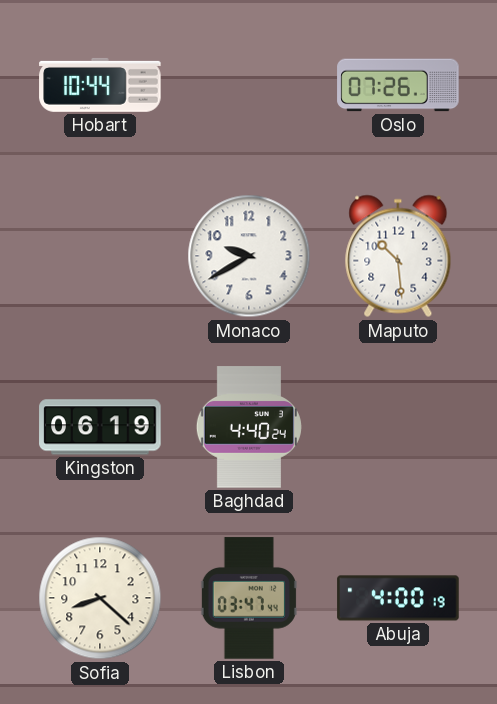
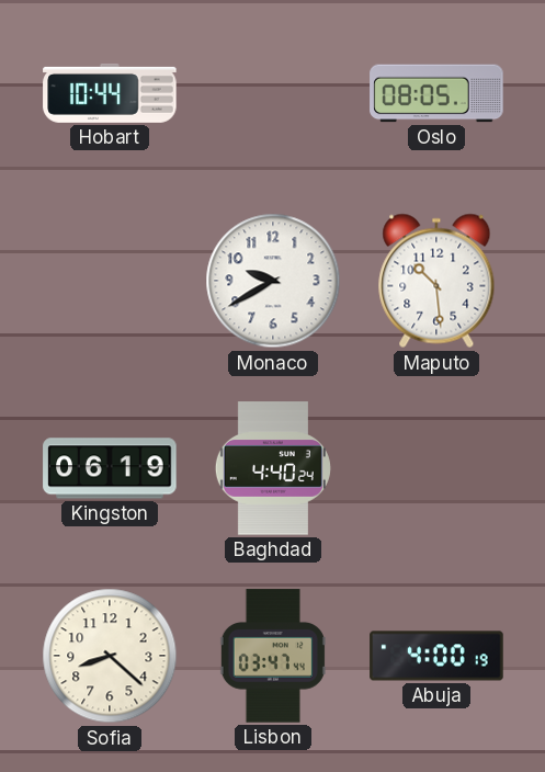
Oslo: 07:26 -> 08:05 (436, 93)
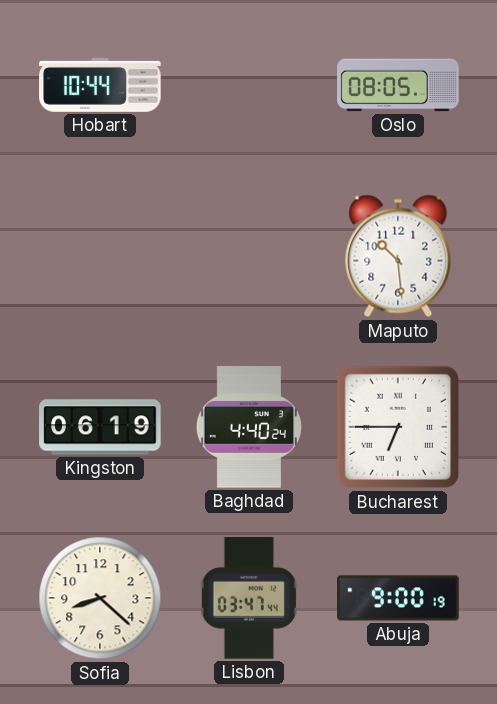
Monaco: 9:40 -> none (273, 281)
Bucharest: none -> 6:45 (398, 427)
Abuja: 4:00 -> 9:00 (398, 598)
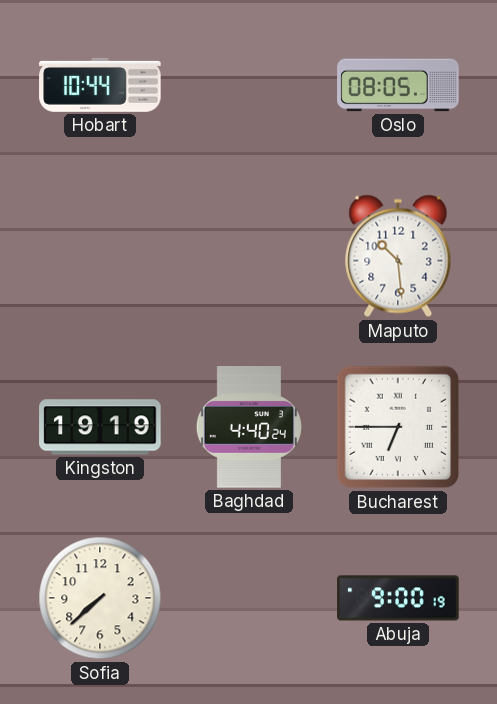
Kingston: 06:19 -> 19:19 (100, 427)
Sofia: 8:22 -> 7:38 (100, 598)
Lisbon: 03:47 -> none (249, 598)
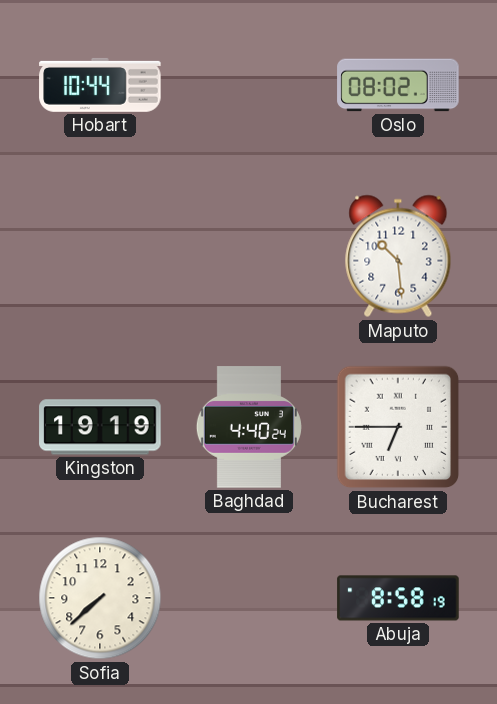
Oslo: 08:05 -> 08:02 (398, 85)
Abuja: 9:00 -> 8:58 (398, 598)
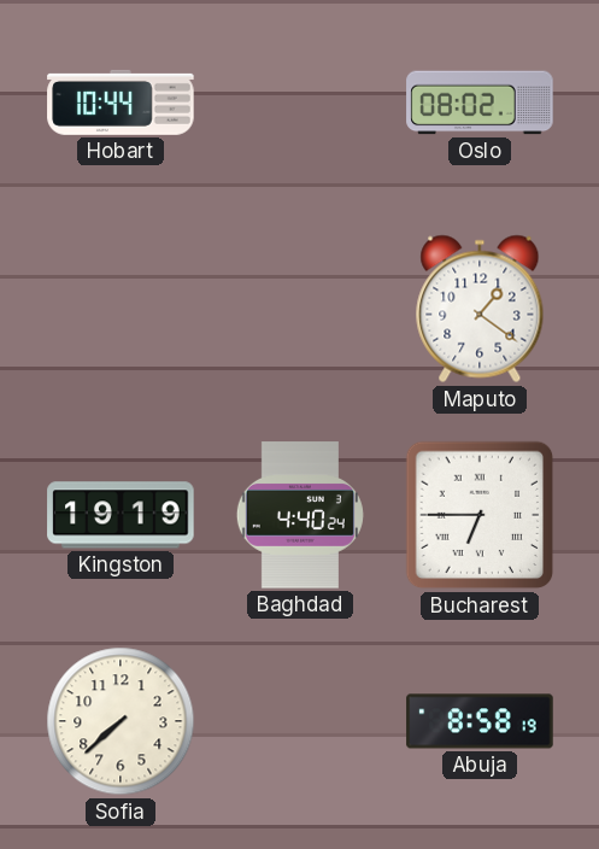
Maputo: 10:29 -> 1:21 (480, 309)
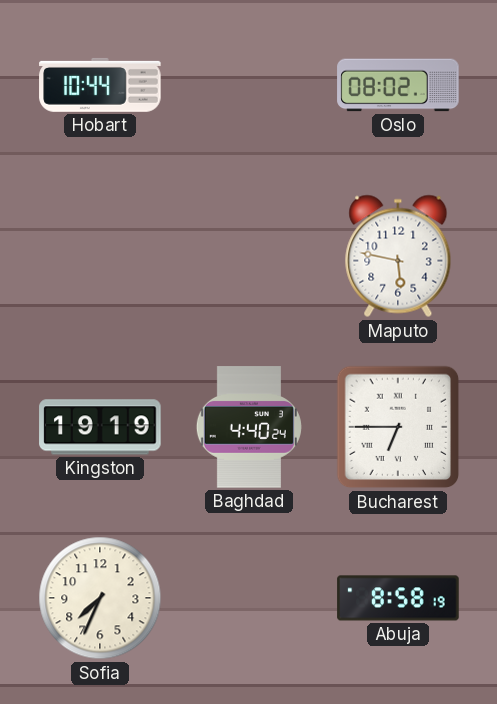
Maputo: 1:21 -> 5:47 (398, 256)
Sofia: 7:38 -> 7:34 (100, 598)
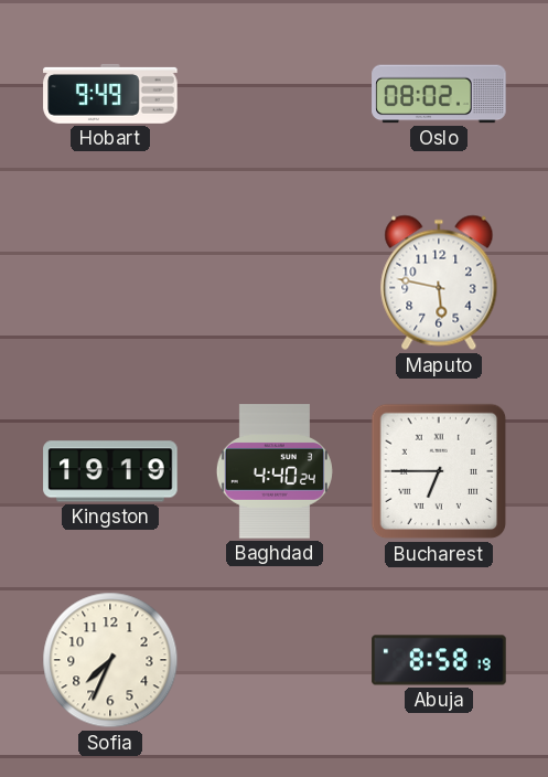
Hobart: 10:44 -> 9:49 (110, 94)
